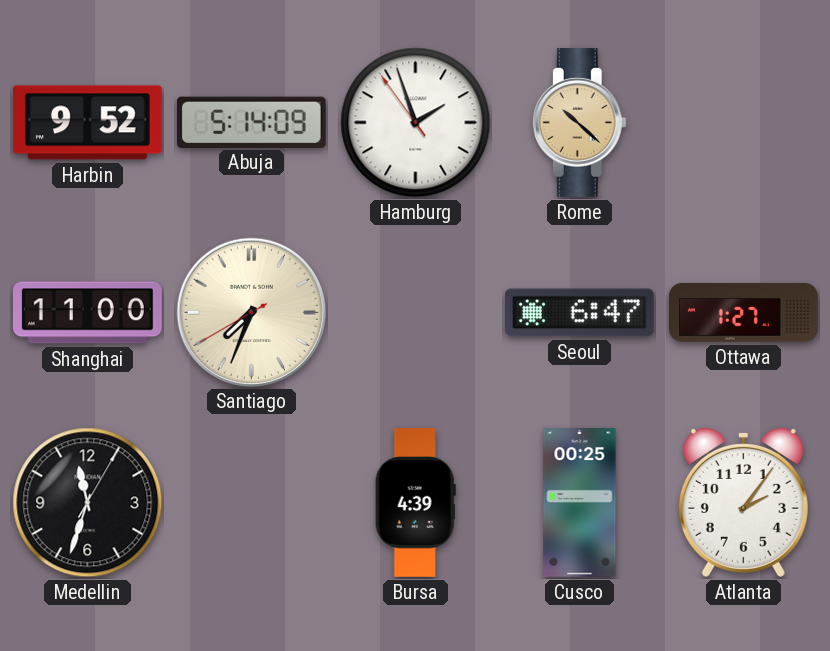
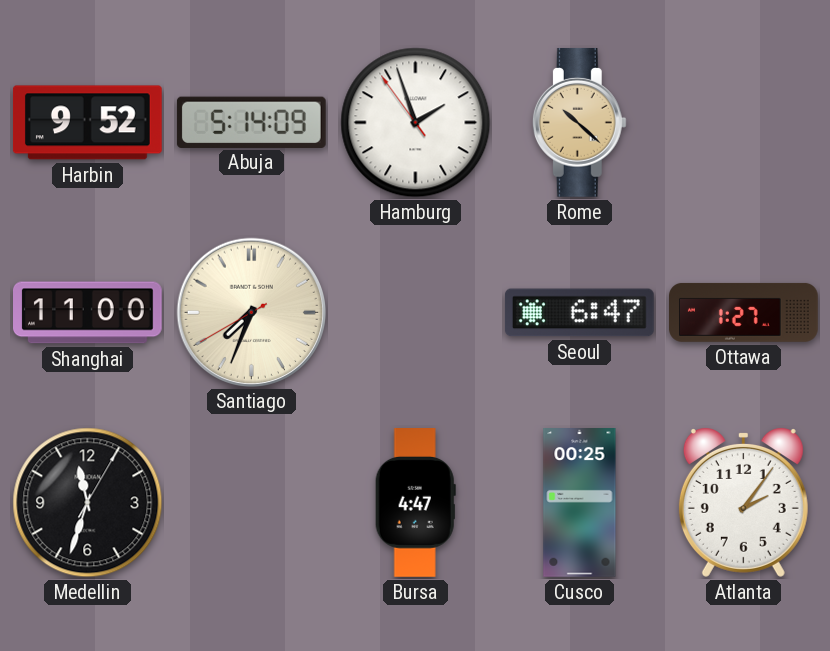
Bursa: 4:39 -> 4:47 (415, 503)
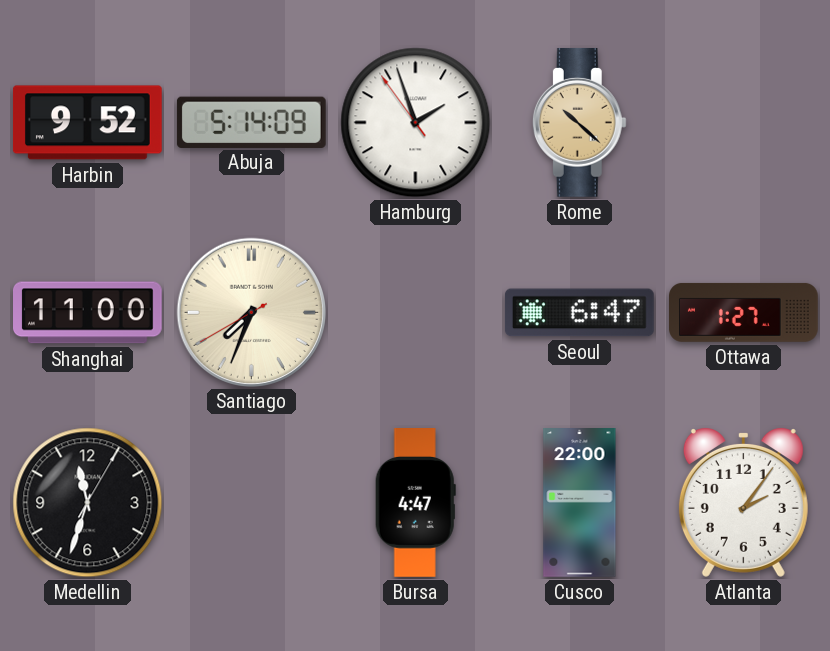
Cusco: 00:25 -> 22:00 (580, 503)
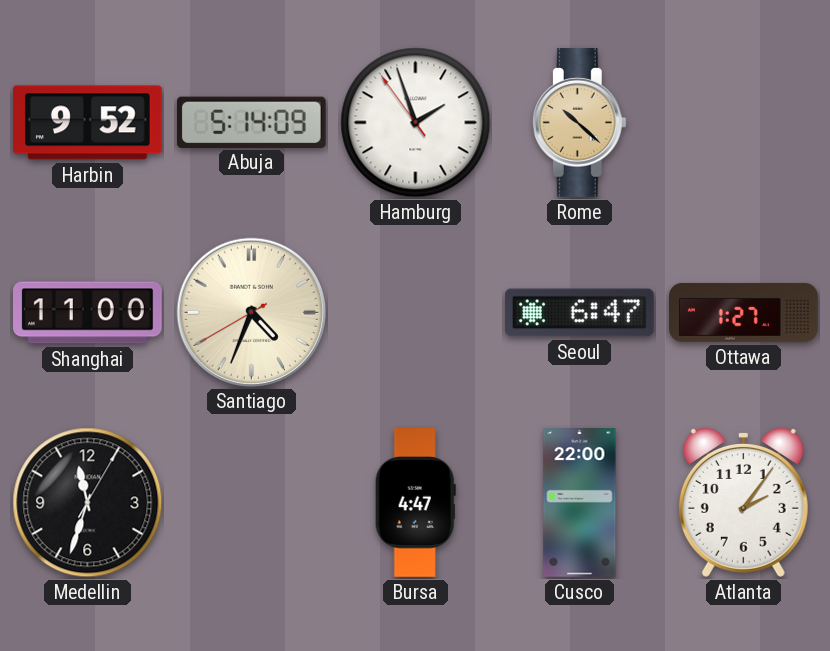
Santiago: 7:33 -> 4:33 (251, 312)
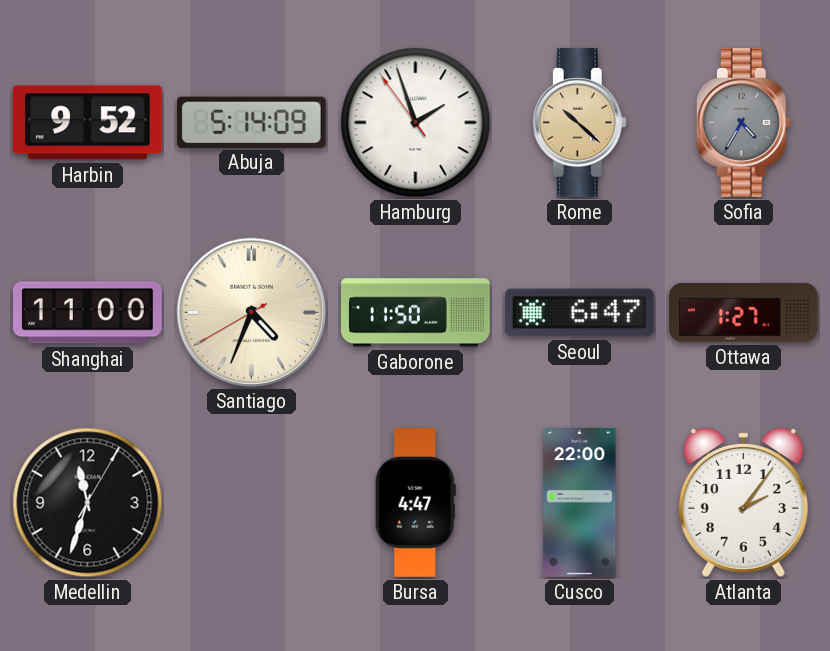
Sofia: none -> 4:35 (743, 123)
Gaborone: none -> 11:50 (416, 313)
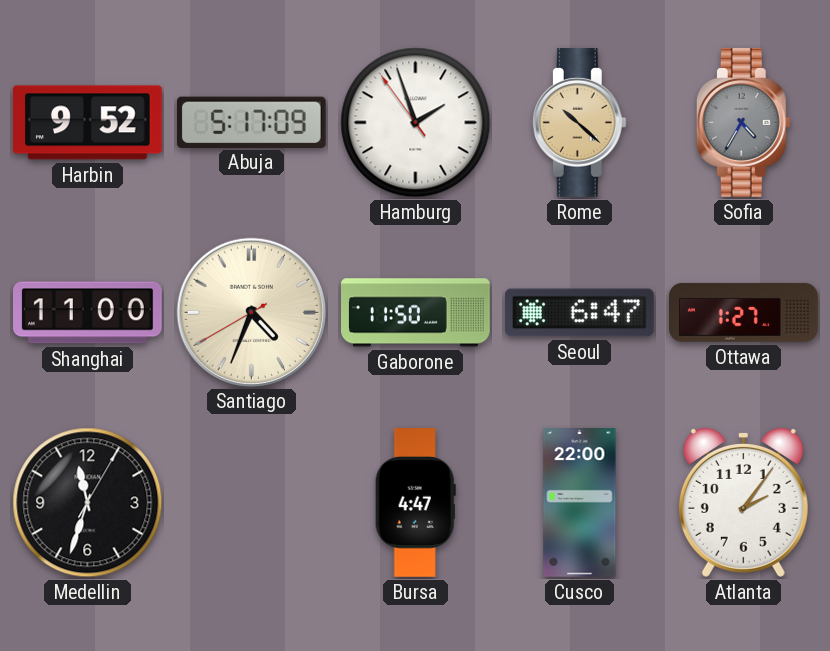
Abuja: 5:14 -> 5:17 (251, 122)
